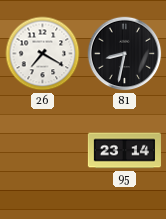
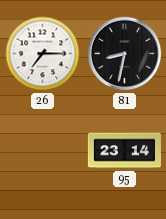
26: 7:20 -> 7:15 (43, 54)
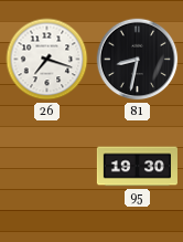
26: 7:15 -> 7:18 (47, 60)
95: 23:14 -> 19:30 (137, 167)
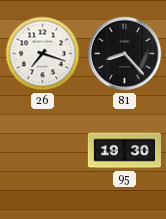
81: 8:32 -> 8:23 (125, 54)
